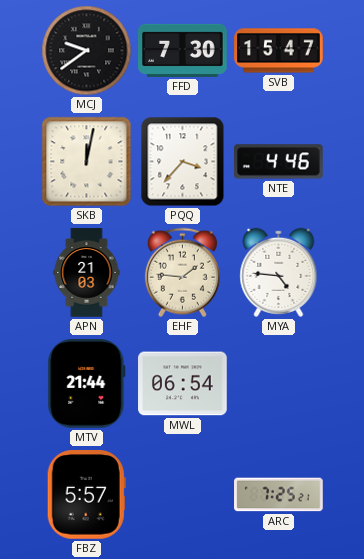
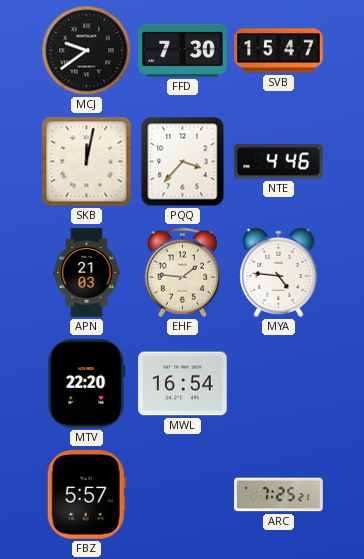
MTV: 21:44 -> 22:20 (87, 384)
MWL: 06:54 -> 16:54 (183, 384)
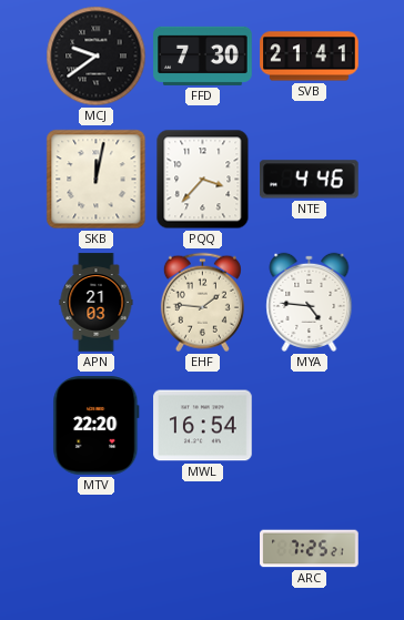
SVB: 15:47 -> 21:41 (310, 57)
FBZ: 5:57 -> none (86, 495)
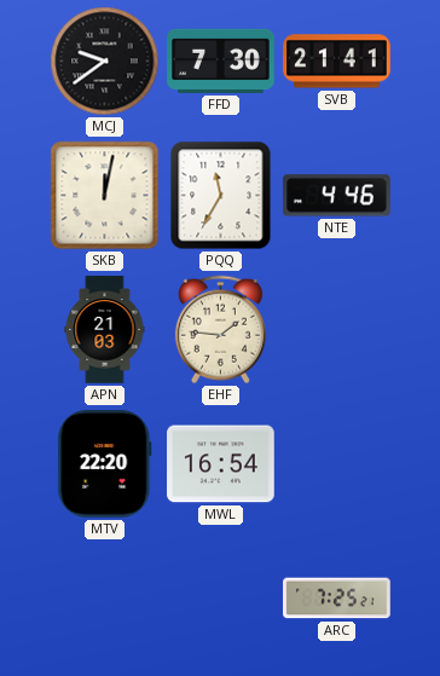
PQQ: 3:37 -> 11:35 (221, 196)
MYA: 4:46 -> none (310, 302)
